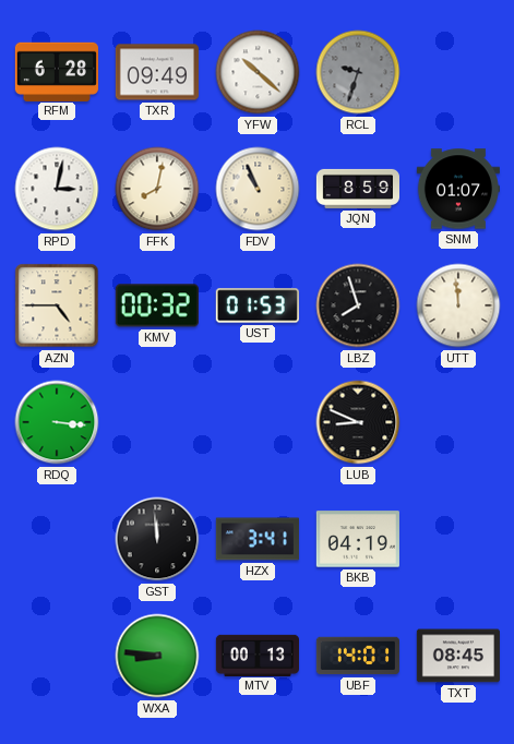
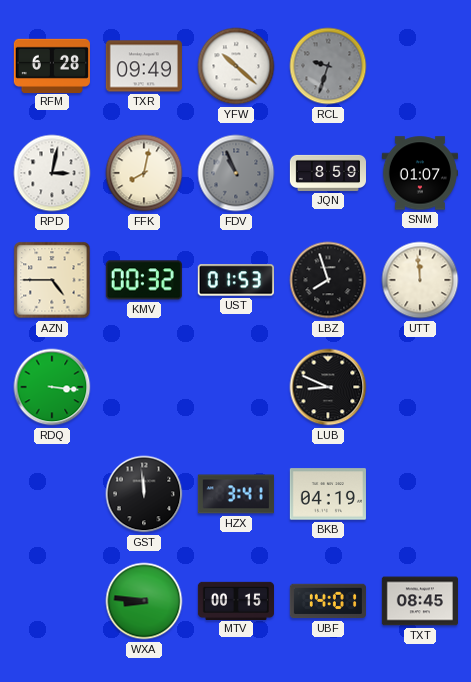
FDV dial: cream -> grey (236, 173)
MTV: 00:13 -> 00:15 (235, 600)
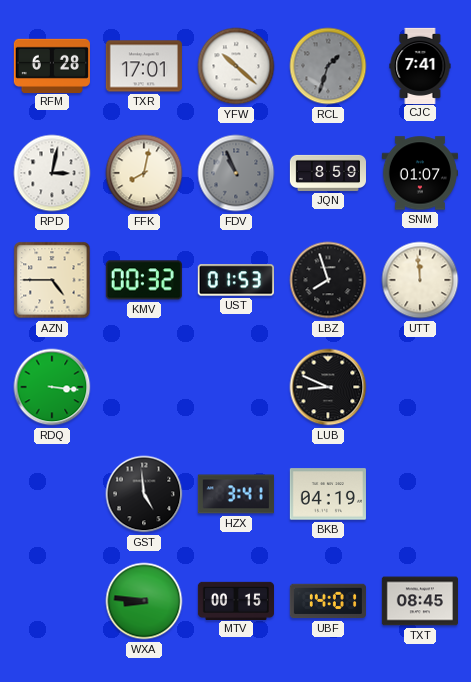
TXR: 09:49 -> 17:01 (144, 66)
RCL: 9:33 -> 1:33 (328, 66)
CJC: none -> 7:41 (420, 65)
GST: 11:59 -> 4:59 (144, 494)
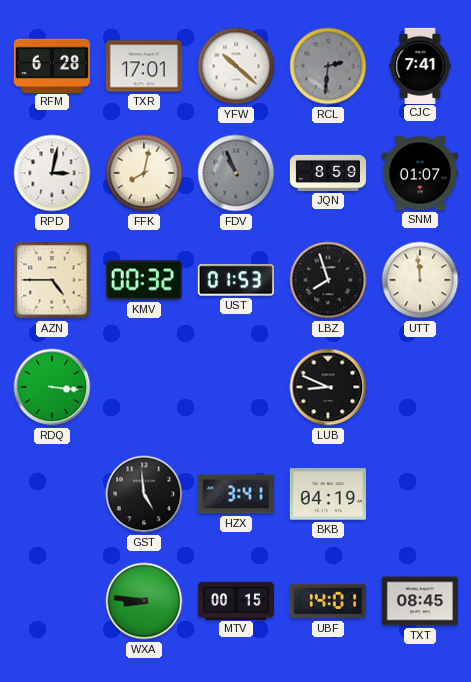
RCL: 1:33 -> 2:31 (328, 66)
